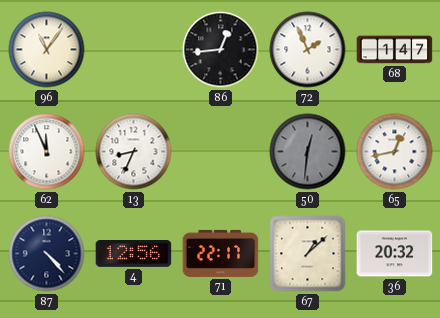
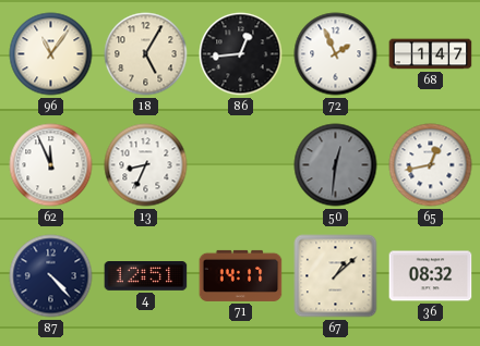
18: none -> 5:05 (146, 54)
4: 12:56 -> 12:51 (146, 276)
71: 22:17 -> 14:17 (241, 275)
36: 20:32 -> 08:32 (431, 276)
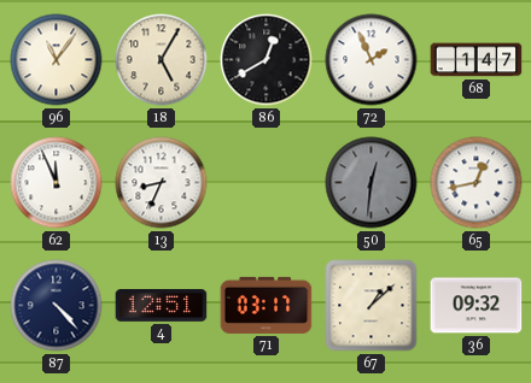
86: 12:44 -> 12:40 (267, 60)
71: 14:17 -> 03:17 (267, 305)
36: 08:32 -> 09:32 (477, 306)
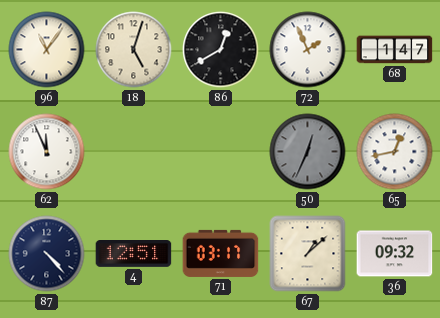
18: 5:05 -> 5:03 (134, 50)
13: 8:34 -> none (162, 183)
50: 12:31 -> 12:34 (308, 152)
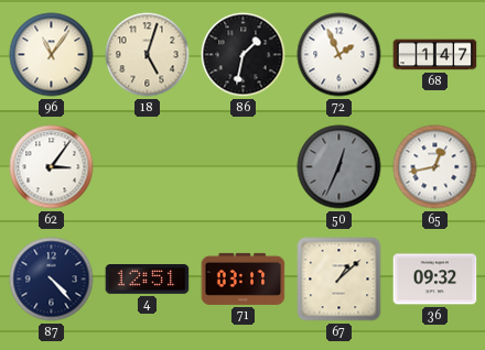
86: 12:40 -> 1:32 (244, 55)
62: 11:56 -> 3:06 (52, 167)
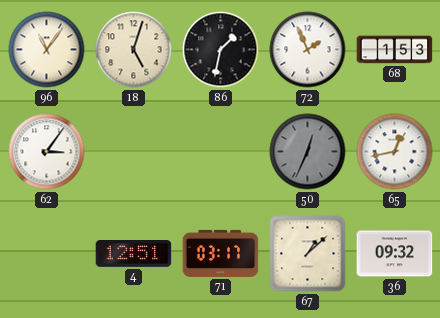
68: 1:47 -> 1:53 (395, 50)
87: 4:23 -> none (52, 280)
